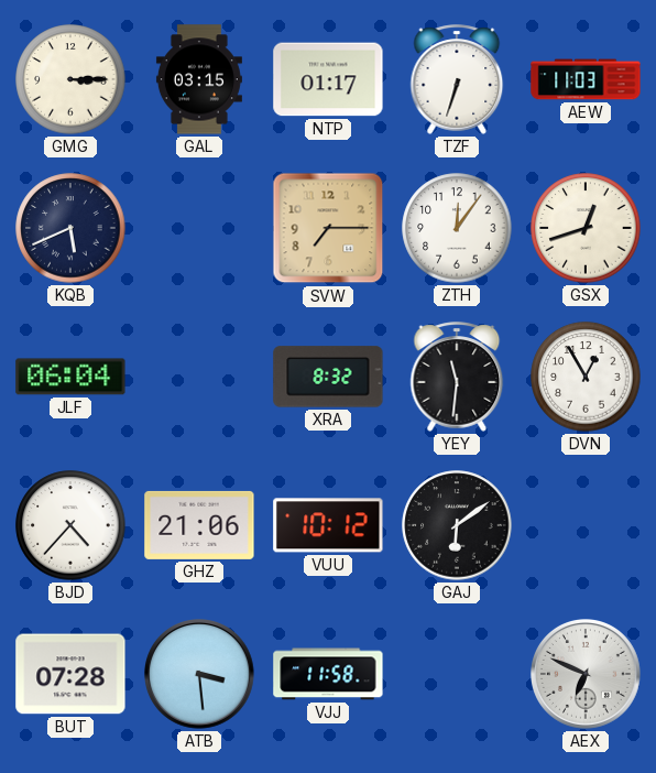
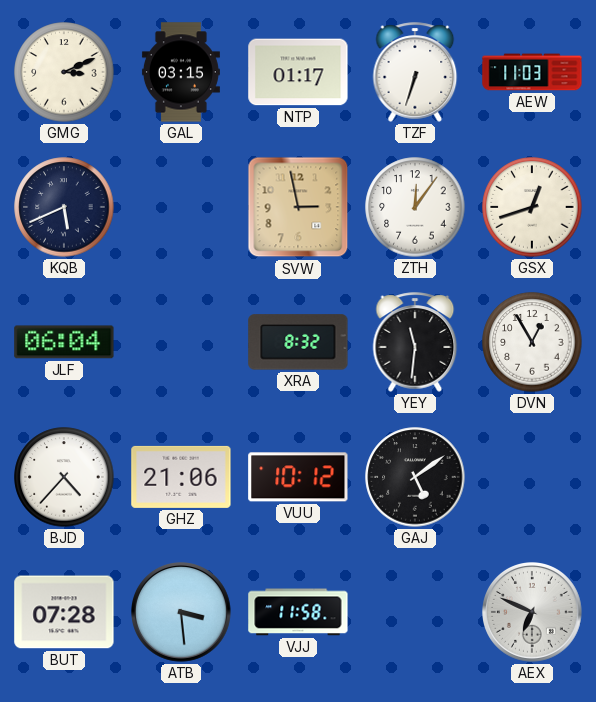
GMG: 3:15 -> 3:11 (64, 72)
SVW: 7:15 -> 2:58 (298, 207)
GAJ: 6:09 -> 5:09 (415, 477)
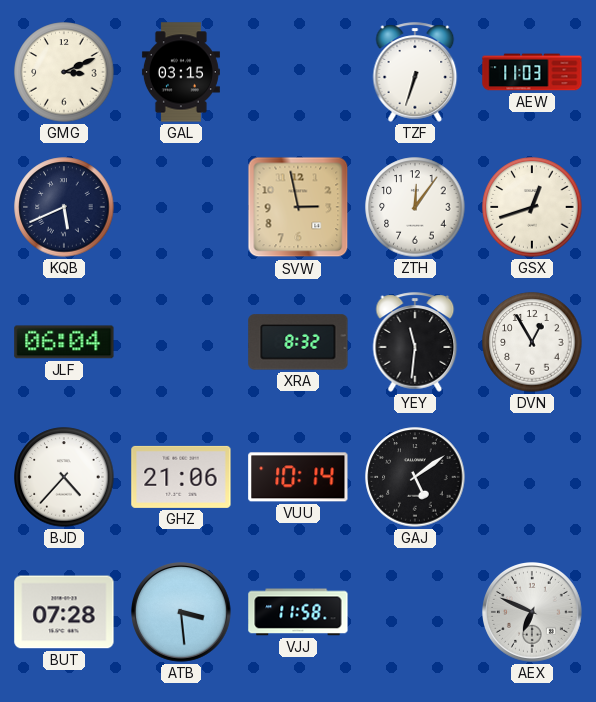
NTP: 01:17 -> none (298, 72)
VUU: 10:12 -> 10:14 (298, 477)
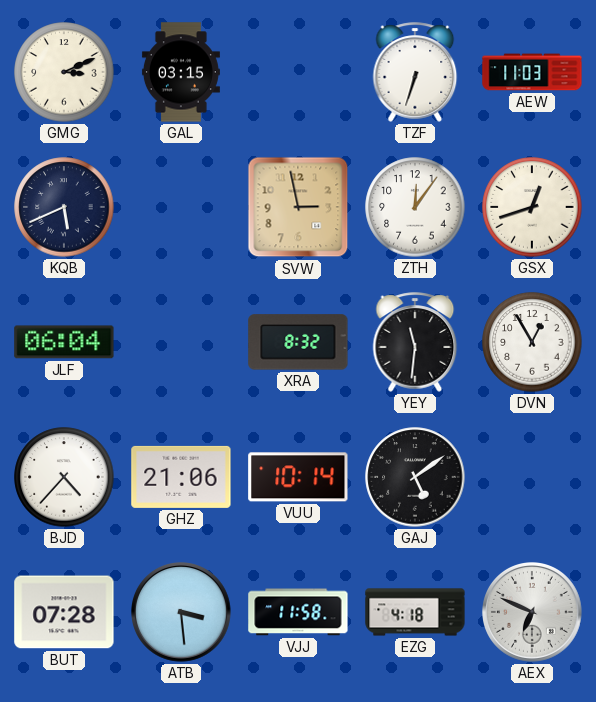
EZG: none -> 4:18 (415, 612)
